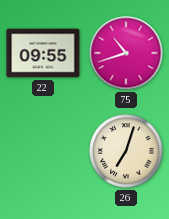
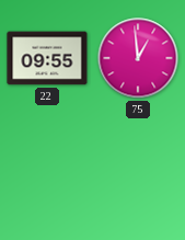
75: 10:42 -> 12:59 (138, 58)
26: 7:03 -> none (126, 151)
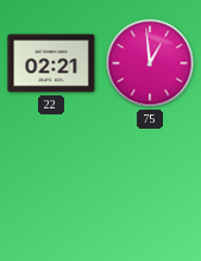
22: 09:55 -> 02:21 (51, 63)
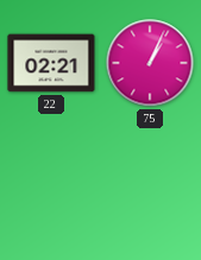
75: 12:59 -> 1:04 (150, 63)
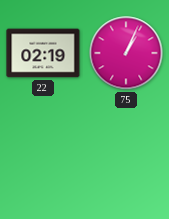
22: 02:21 -> 02:19 (43, 53)
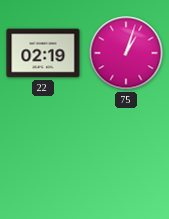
75: 1:04 -> 1:03 (126, 53)
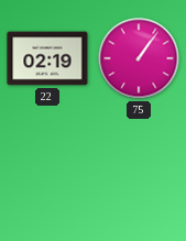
75: 1:03 -> 1:06 (139, 58)
